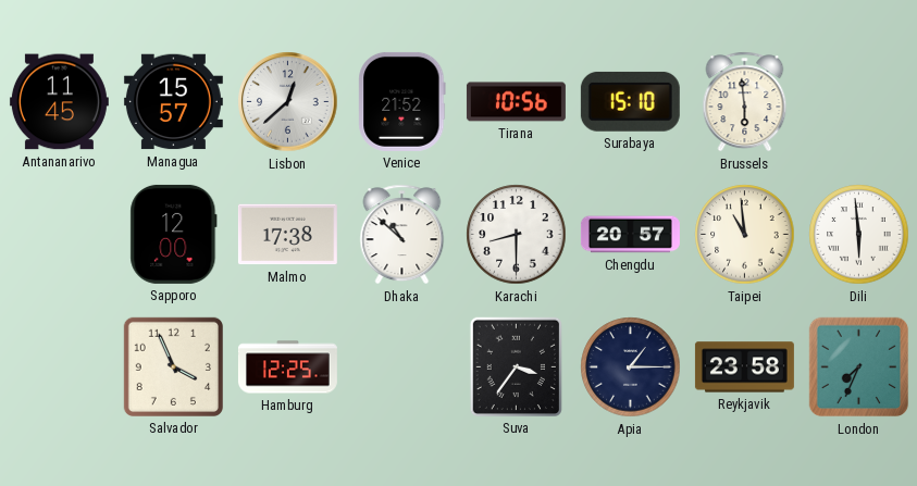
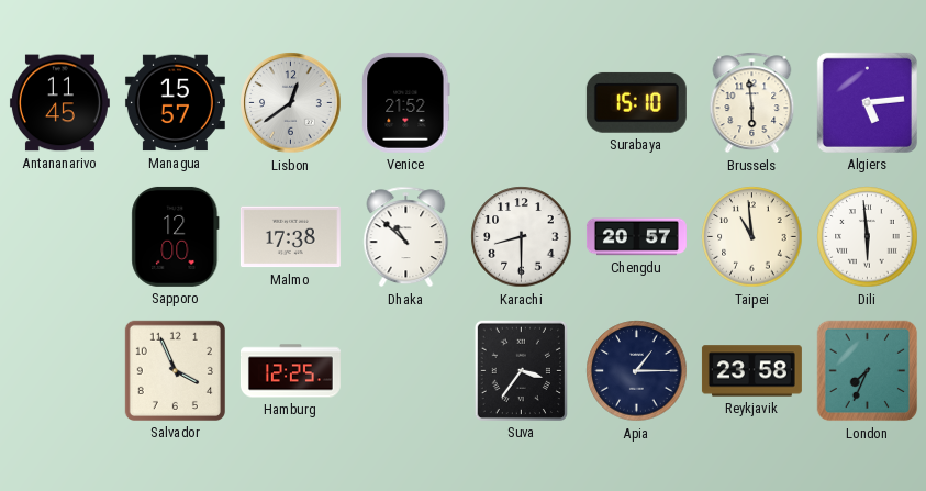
Lisbon: 12:38 -> 12:39 (291, 103)
Tirana: 10:56 -> none (516, 102)
Algiers: none -> 5:14 (867, 102)
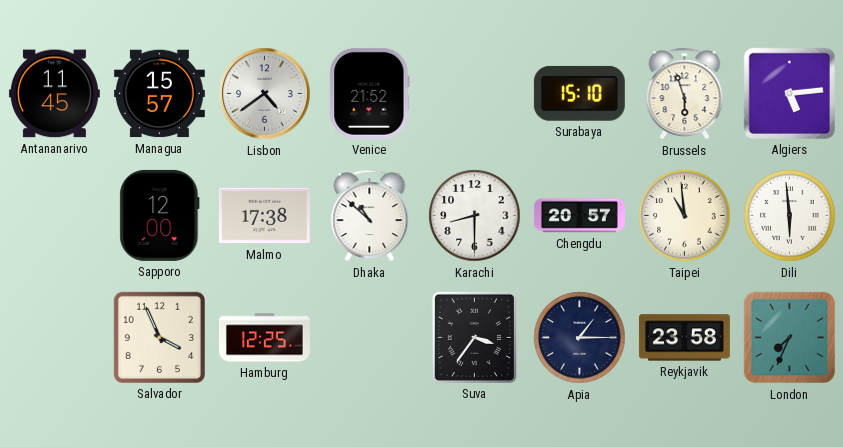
Lisbon: 12:39 -> 4:39 (265, 94)
Brussels: 5:59 -> 5:57 (685, 94)
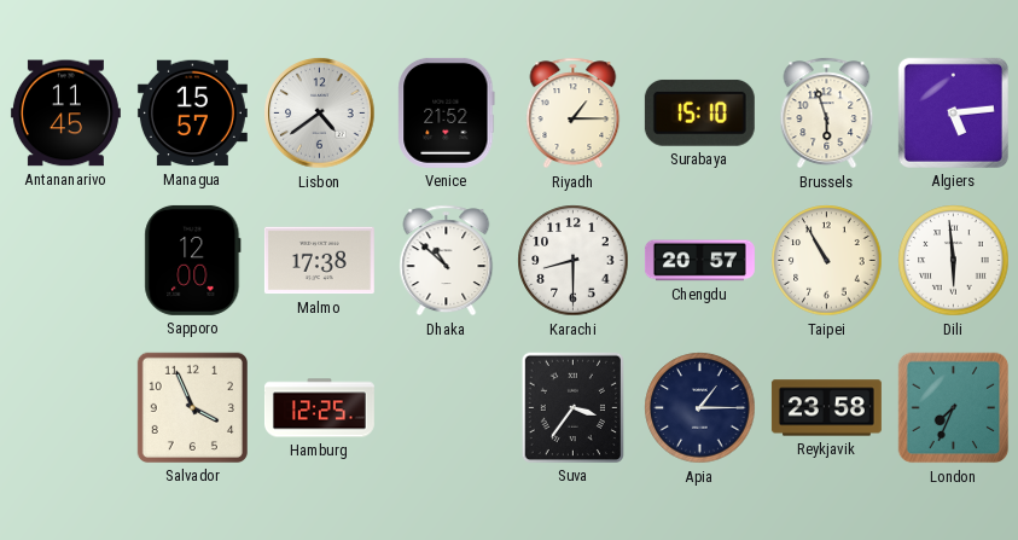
Riyadh: none -> 1:15 (574, 114)
Taipei: 10:59 -> 10:55 (827, 261)
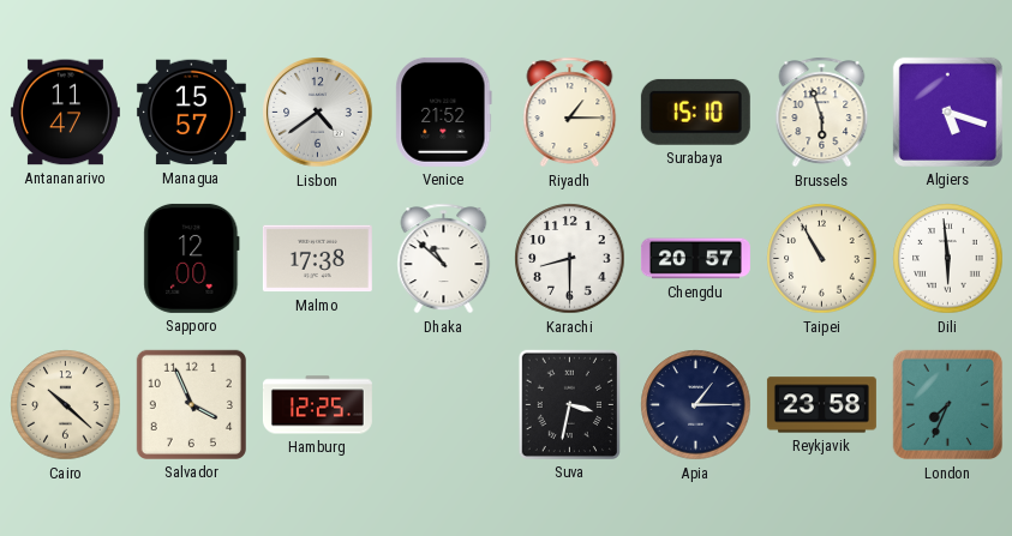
Antananarivo: 11:45 -> 11:47 (65, 113)
Algiers: 5:14 -> 5:18 (947, 112)
Cairo: none -> 10:22 (66, 405)
Suva: 3:36 -> 3:32 (569, 404)
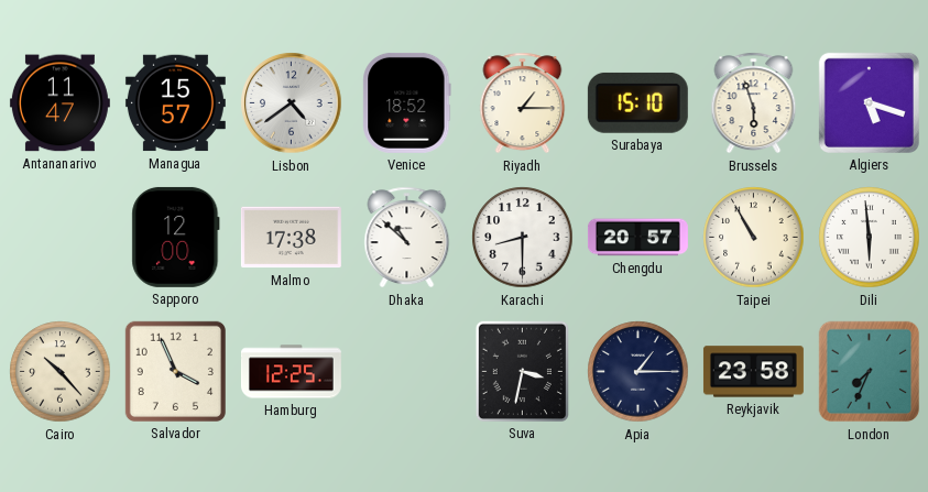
Venice: 21:52 -> 18:52 (407, 102)
Cairo: 10:22 -> 10:23 (61, 372)
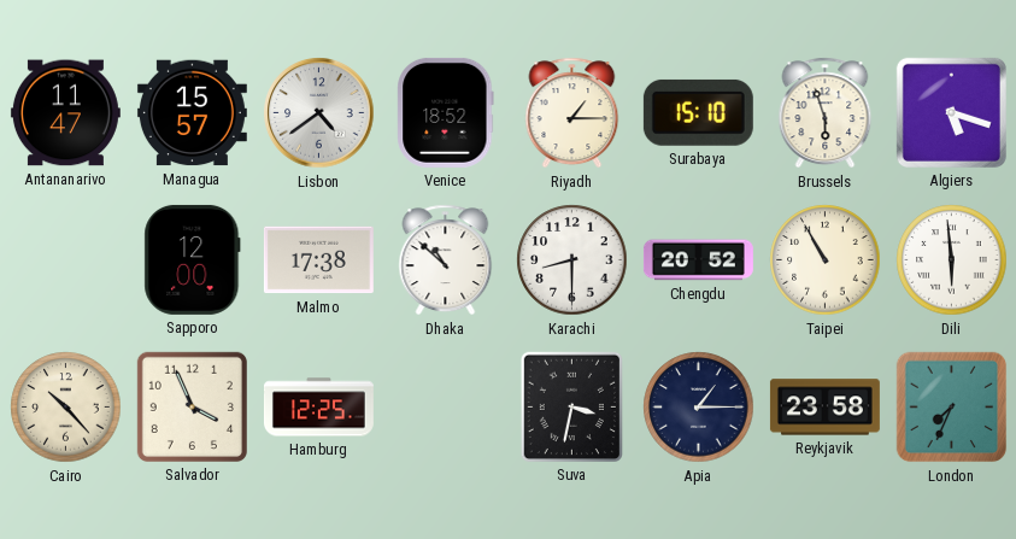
Chengdu: 20:57 -> 20:52 (698, 260)
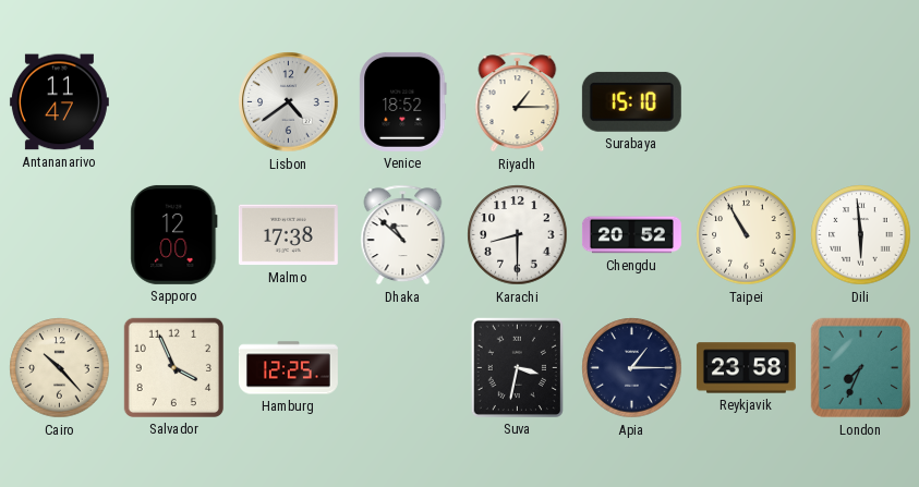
Managua: 15:57 -> none (192, 113)
Brussels: 5:57 -> none (826, 113)
Algiers: 5:18 -> none (951, 112)
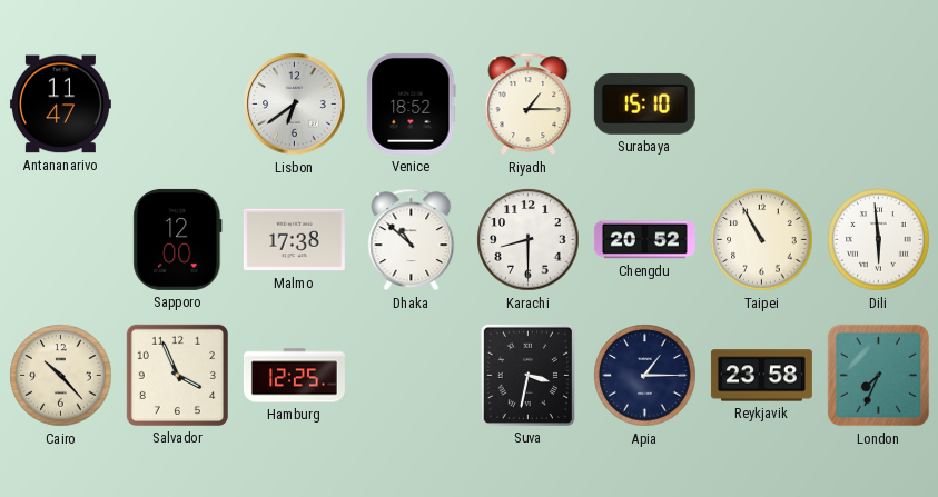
Lisbon: 4:39 -> 6:39 (295, 105)
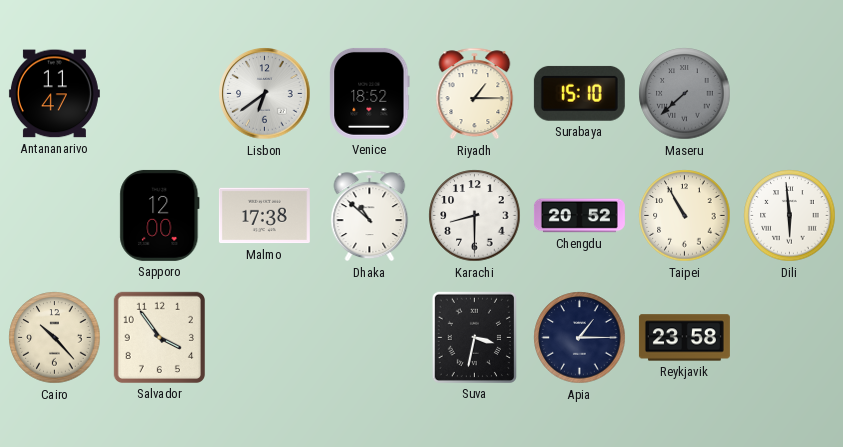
Maseru: none -> 7:38 (685, 94)
Salvador: 3:56 -> 3:54 (159, 337)
Hamburg: 12:25 -> none (294, 376)
London: 7:34 -> none (879, 376)
